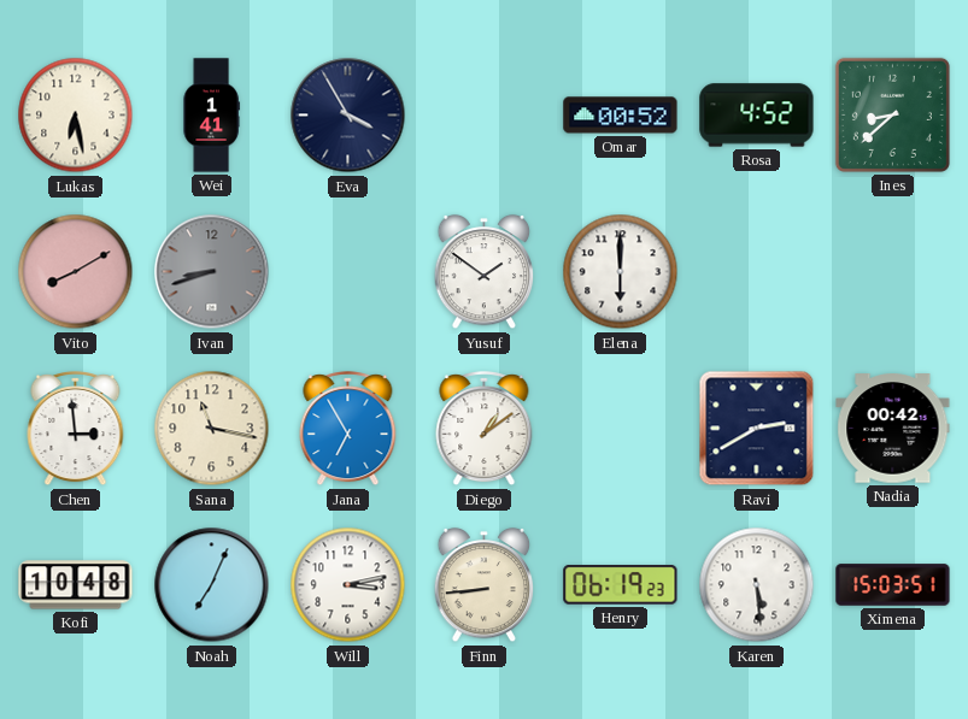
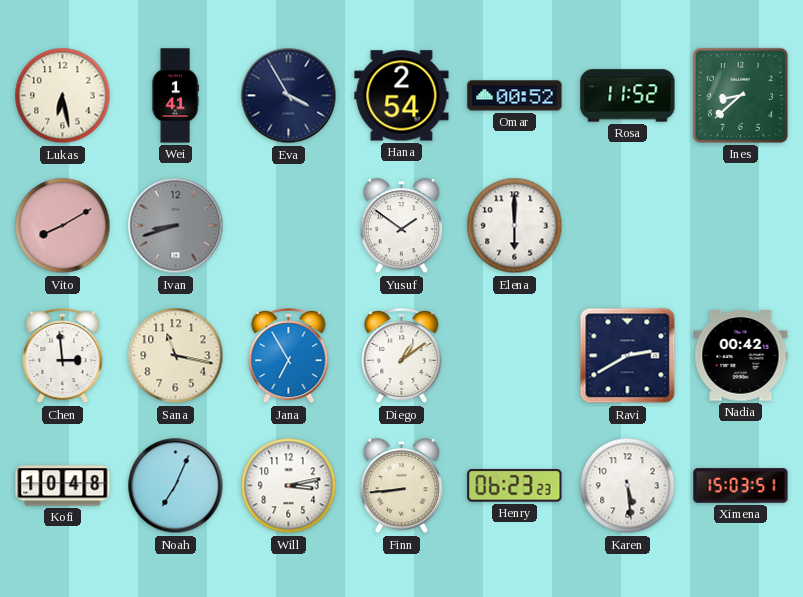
Hana: none -> 2:54 (402, 96)
Rosa: 4:52 -> 11:52 (628, 96)
Henry: 06:19 -> 06:23 (515, 486)
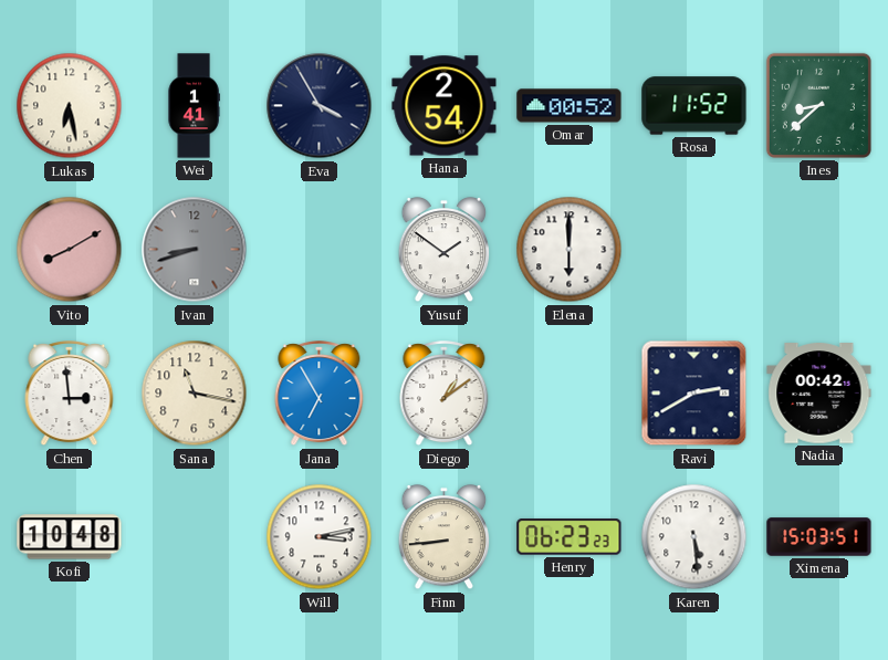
Noah: 7:04 -> none (176, 486)
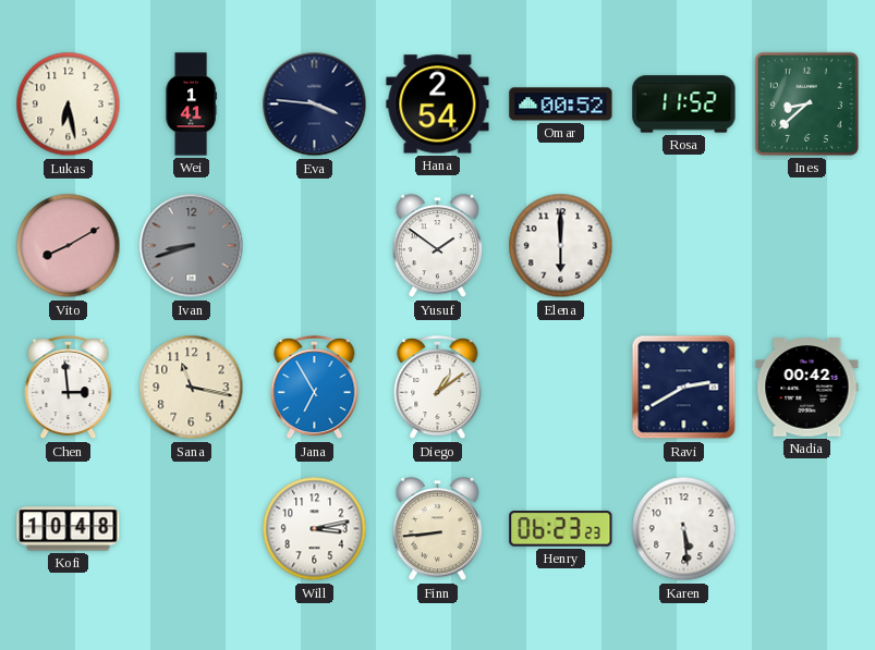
Eva: 3:55 -> 3:46 (315, 105)
Ximena: 15:03 -> none (819, 537)
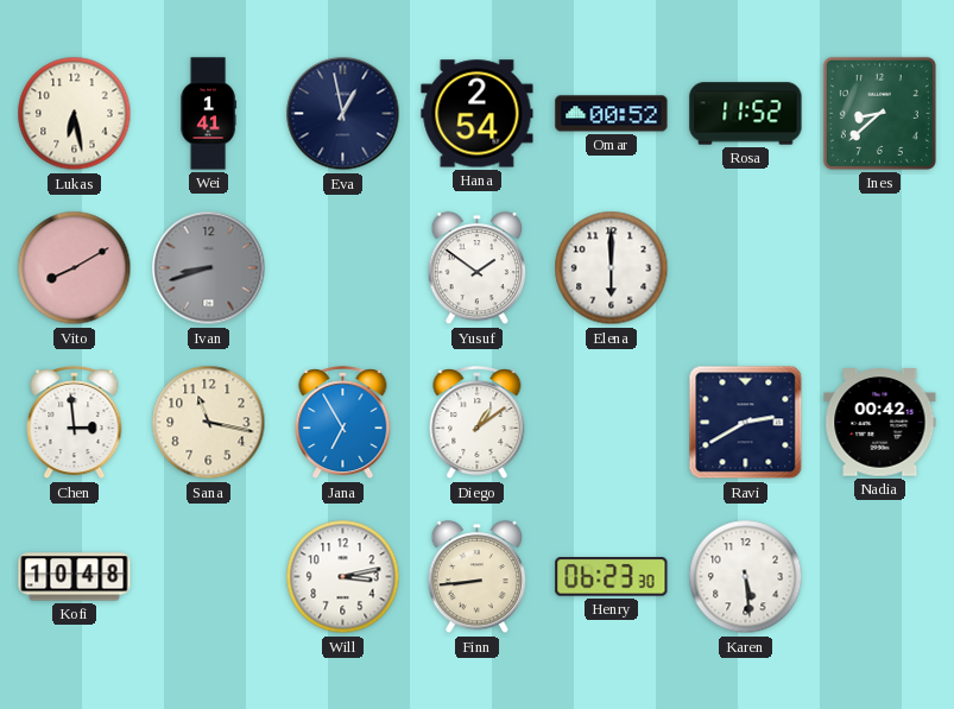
Eva: 3:46 -> 12:58 (343, 114)
Henry: 06:23:23 -> 06:23:30 (612, 577)
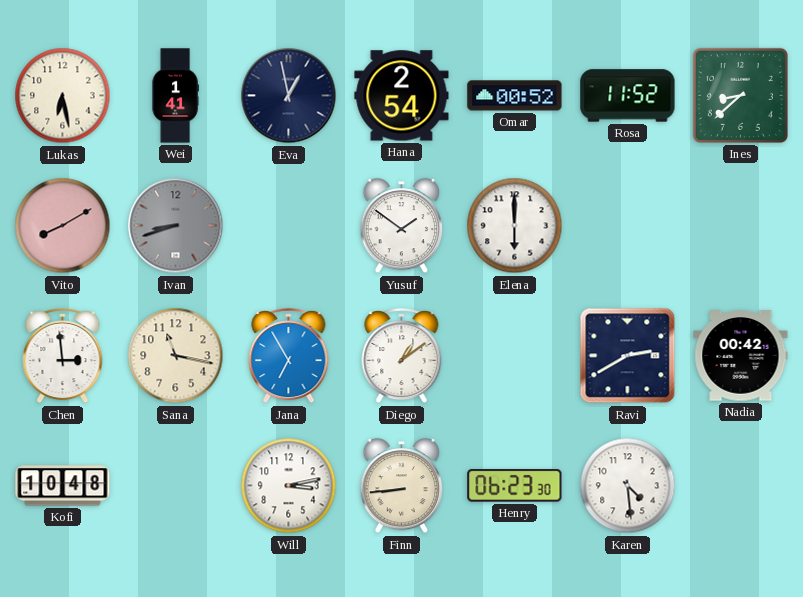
Karen: 5:29 -> 4:29 (628, 486)
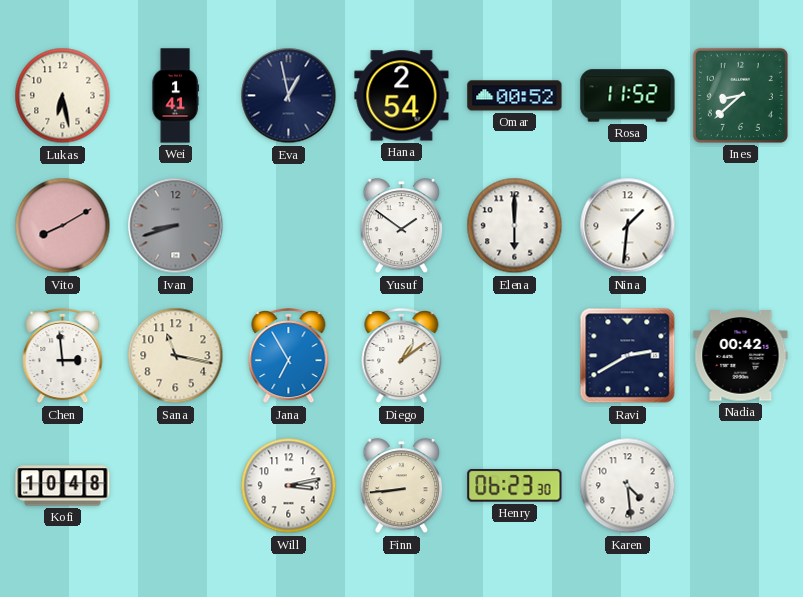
Nina: none -> 1:31 (628, 226)
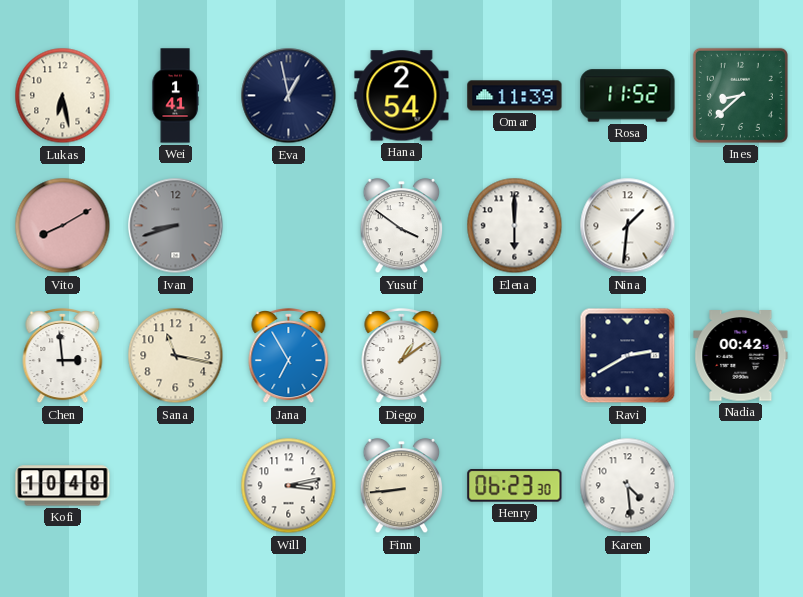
Omar: 00:52 -> 11:39 (515, 96)
Yusuf: 1:51 -> 3:51 (402, 226)
